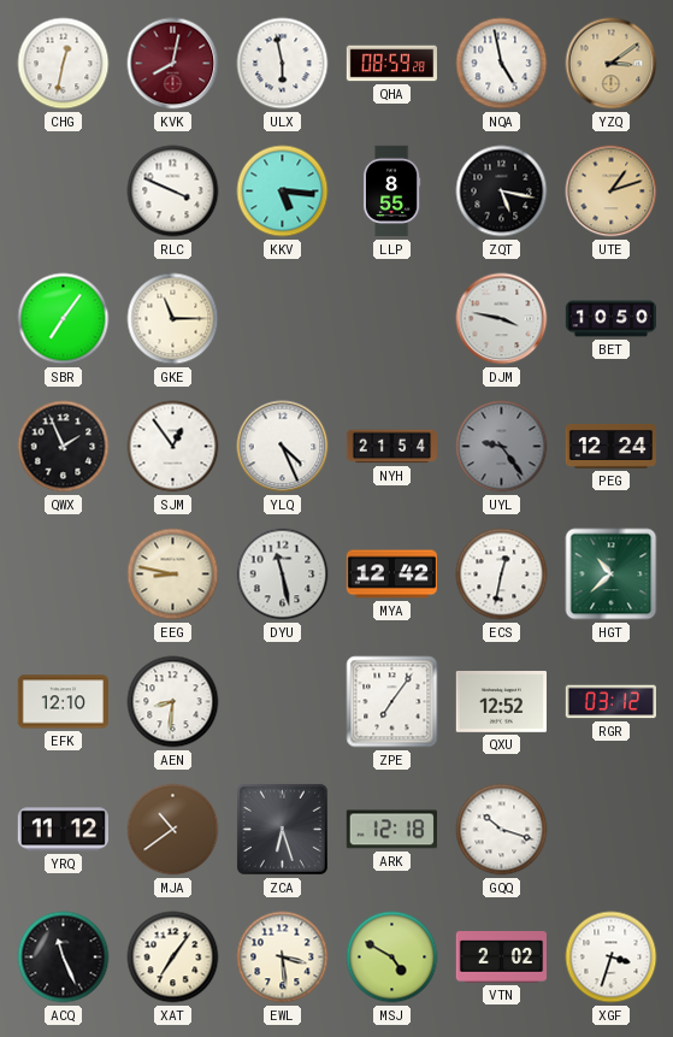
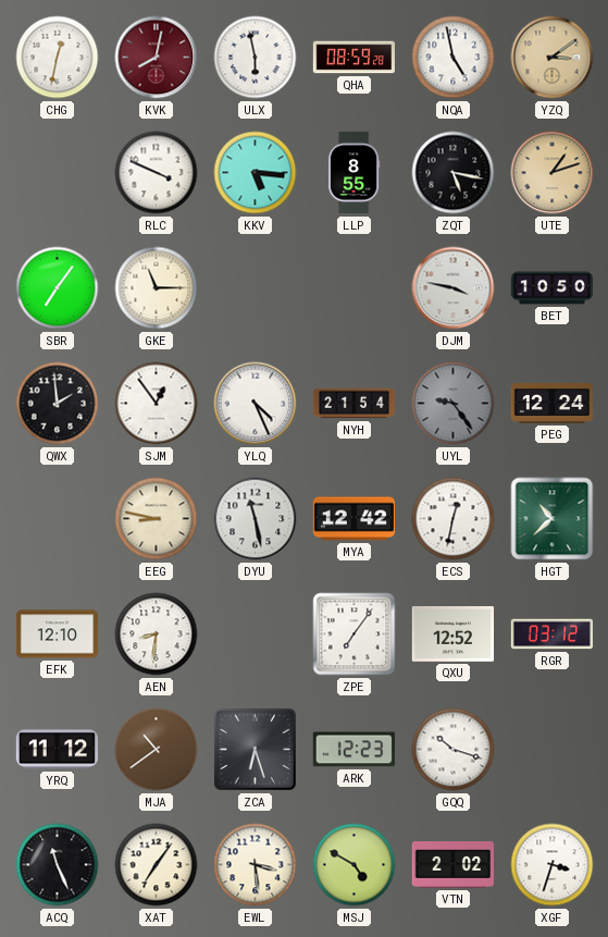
QWX: 1:56 -> 1:59 (58, 404)
ARK: 12:18 -> 12:23 (353, 750)
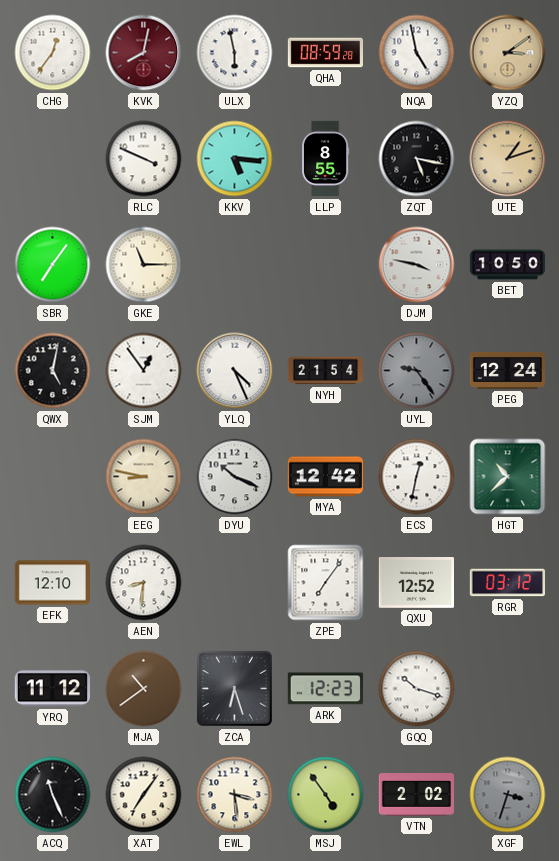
CHG: 12:32 -> 12:36 (53, 53)
QWX: 1:59 -> 5:02 (53, 371)
DYU: 11:28 -> 10:19 (235, 477)
MSJ: 4:50 -> 4:54 (326, 795)
XGF dial: white -> grey (508, 795)
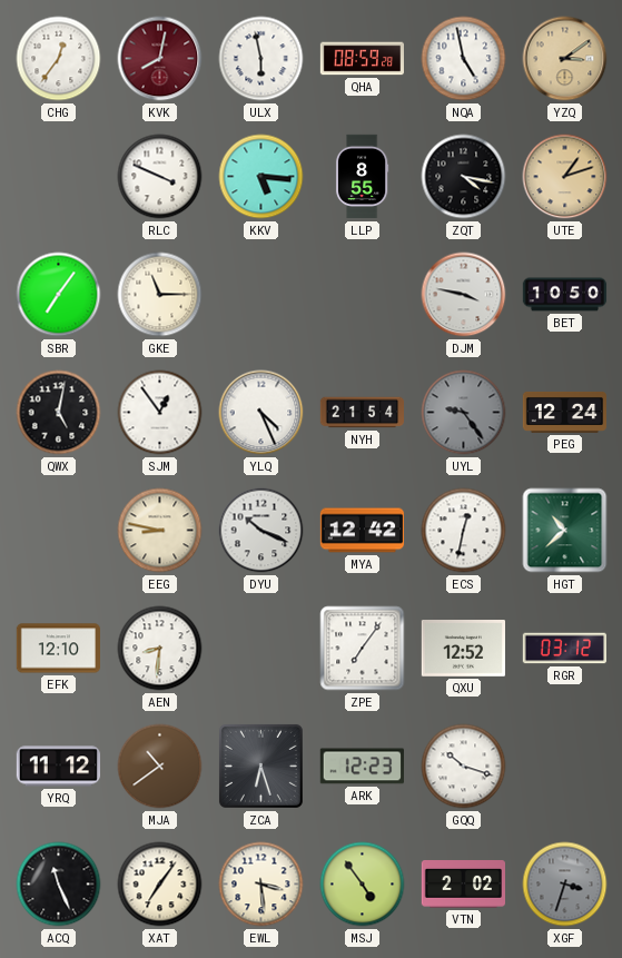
ZQT: 5:17 -> 4:17 (464, 177)
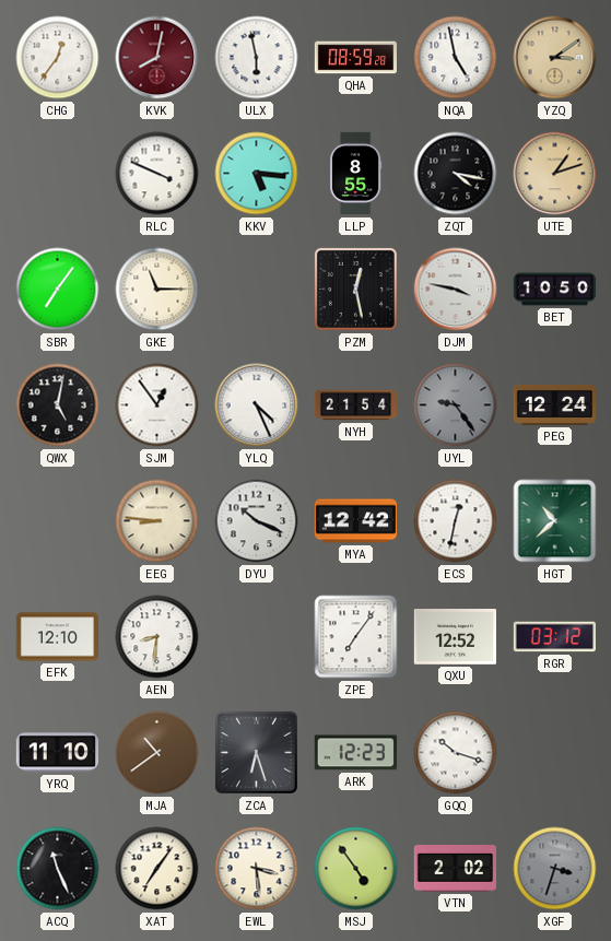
PZM: none -> 12:28 (355, 289)
EEG: 8:47 -> 8:46 (157, 521)
YRQ: 11:12 -> 11:10 (57, 753)
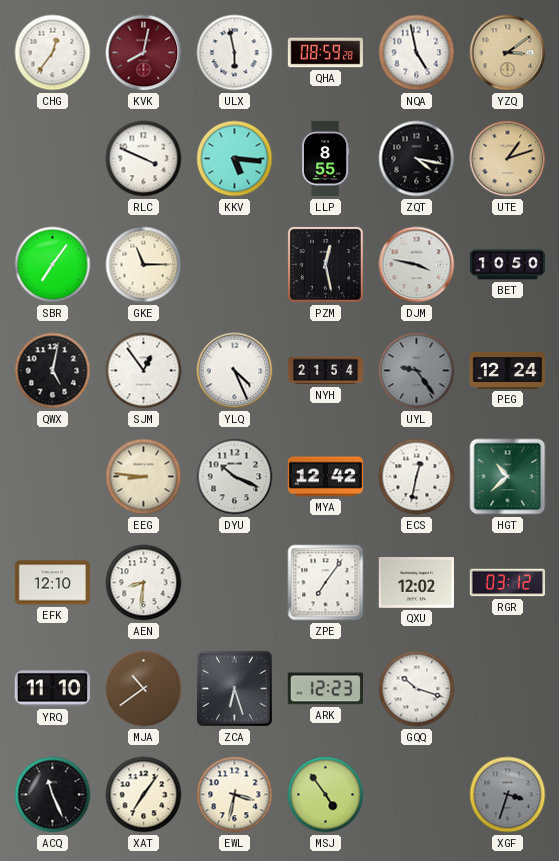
QXU: 12:52 -> 12:02 (416, 583)
EWL: 3:29 -> 3:32 (235, 795)
VTN: 2:02 -> none (455, 869)
